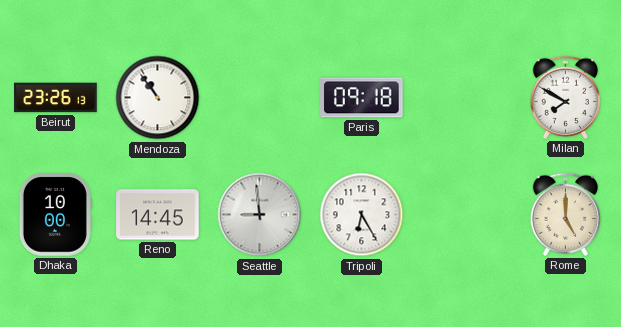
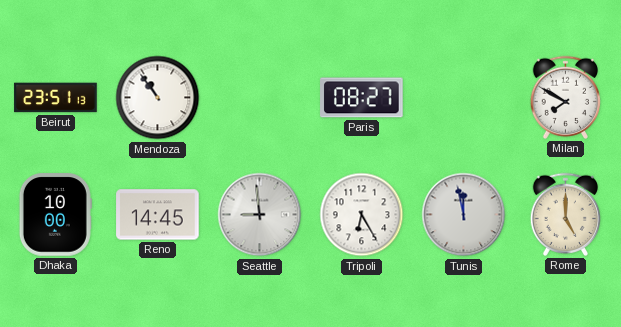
Beirut: 23:26 -> 23:51 (56, 98)
Paris: 09:18 -> 08:27 (362, 98)
Tunis: none -> 11:58 (464, 215)
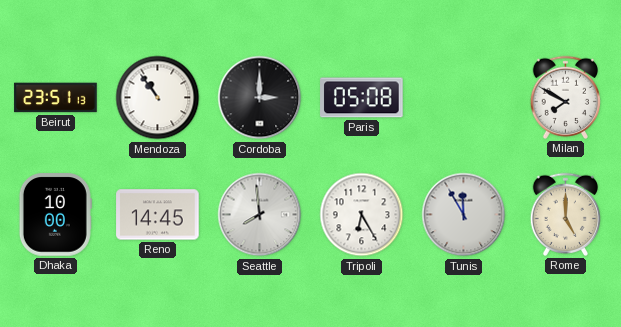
Cordoba: none -> 3:00 (260, 98)
Paris: 08:27 -> 05:08 (362, 98)
Seattle: 8:59 -> 7:59 (260, 215)
Tunis: 11:58 -> 11:55 (464, 215)
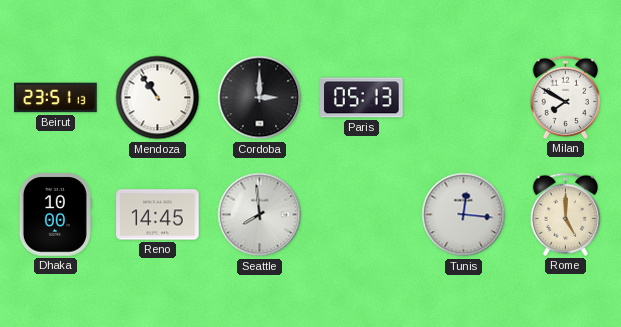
Paris: 05:08 -> 05:13 (362, 98)
Tripoli: 6:25 -> none (362, 215)
Tunis: 11:55 -> 12:16 (464, 215)
